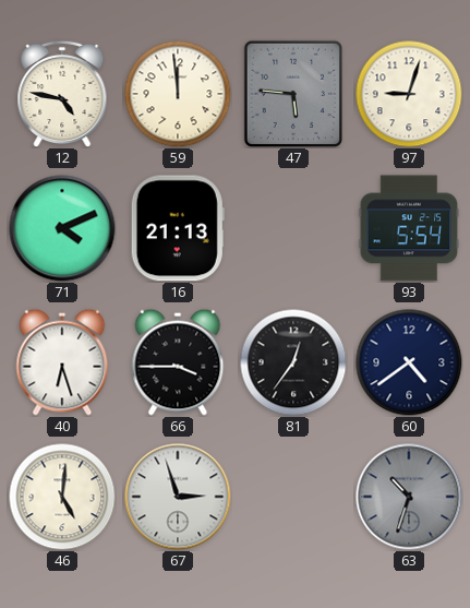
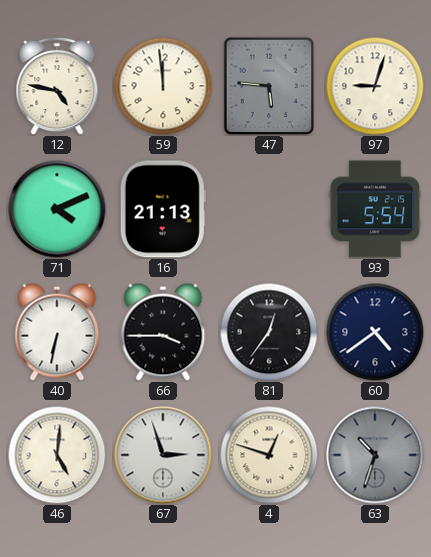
40: 6:27 -> 6:32 (57, 332)
4: none -> 12:48 (269, 455)
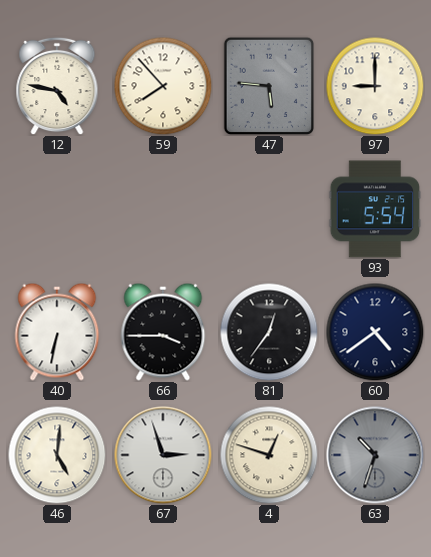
59: 11:59 -> 7:53 (163, 86)
97: 9:03 -> 9:00 (375, 86)
71: 4:11 -> none (57, 209)
16: 21:13 -> none (163, 209)
